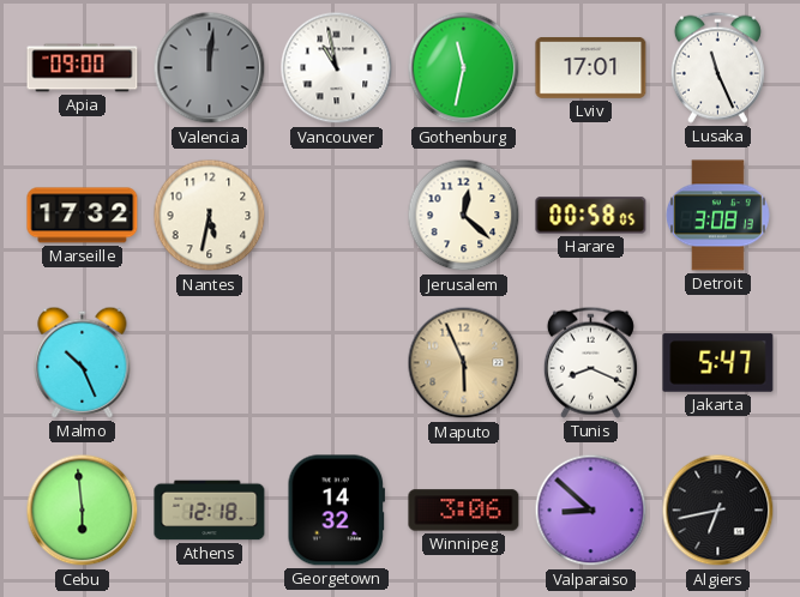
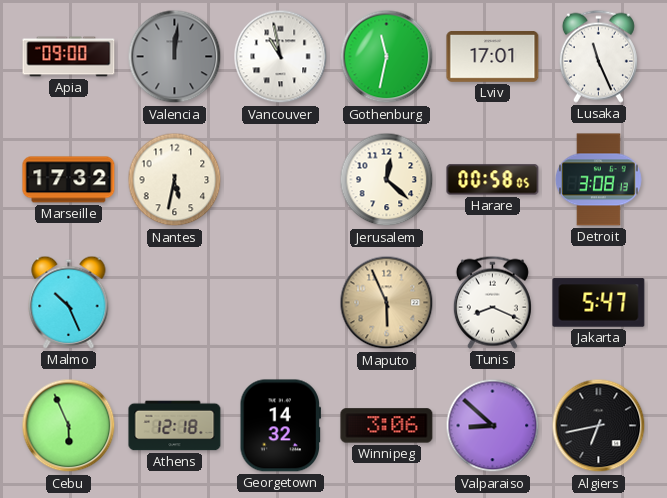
Cebu: 5:59 -> 5:56 (69, 426)
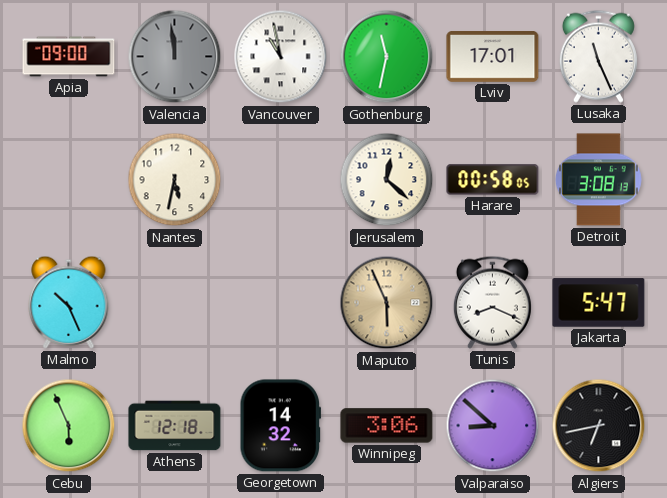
Valencia: 12:01 -> 11:59 (175, 57)
Marseille: 17:32 -> none (69, 180)
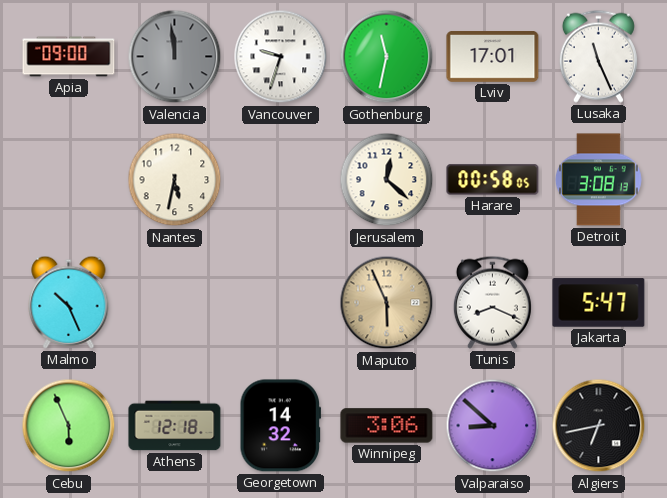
Vancouver: 10:58 -> 9:33 (281, 57)
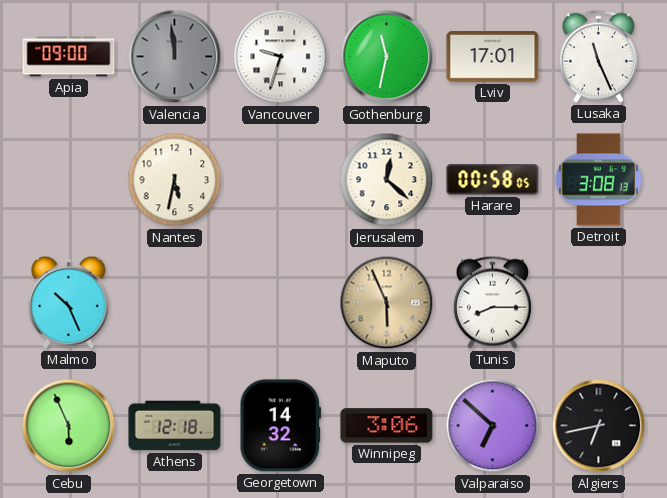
Tunis: 8:19 -> 8:15 (492, 302)
Jakarta: 5:47 -> none (599, 303)
Valparaiso: 8:52 -> 6:52 (493, 426)
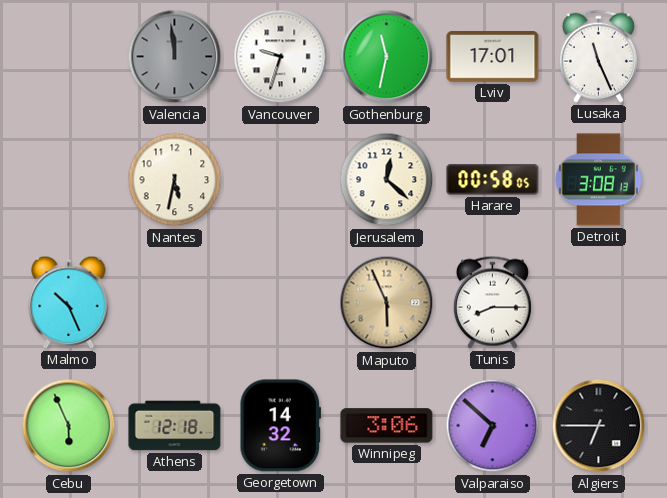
Apia: 09:00 -> none (69, 57)
Algiers: 6:43 -> 6:45 (599, 426)
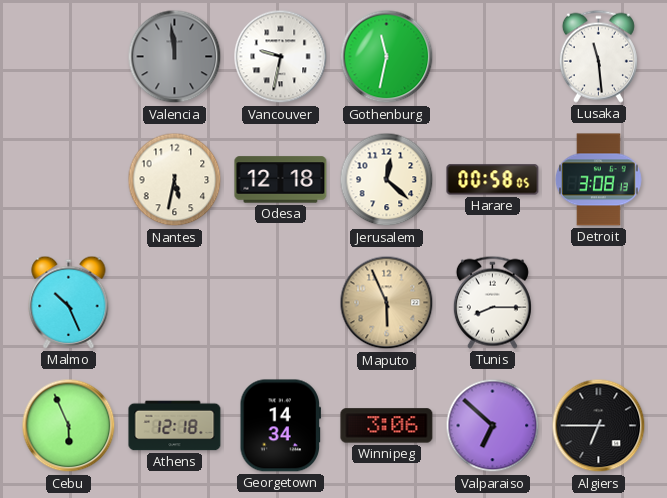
Vancouver: 9:33 -> 9:32 (281, 57)
Lviv: 17:01 -> none (493, 57)
Lusaka: 11:26 -> 11:29 (598, 56)
Odesa: none -> 12:18 (281, 180)
Georgetown: 14:32 -> 14:34 (280, 426)
